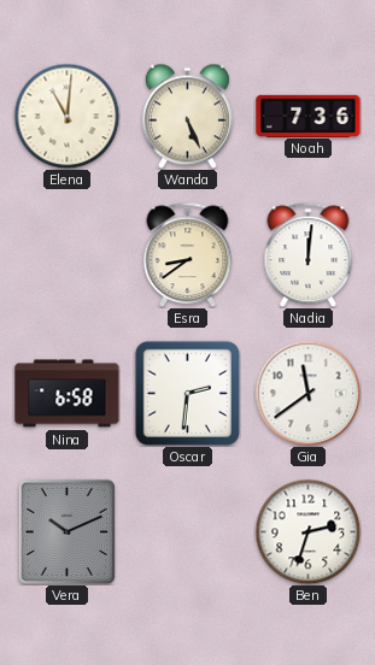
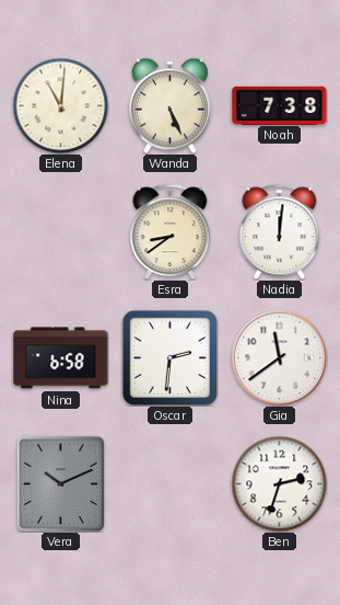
Noah: 7:36 -> 7:38 (280, 105)
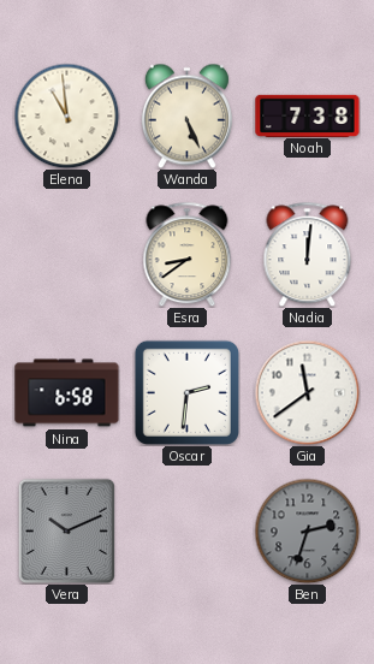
Elena: 11:01 -> 10:59 (66, 115)
Ben dial: white -> grey (307, 530)
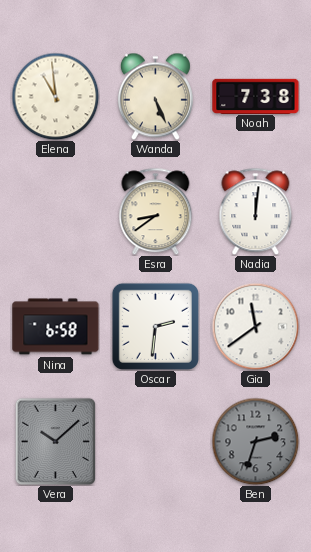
Vera: 10:11 -> 10:08 (55, 441)
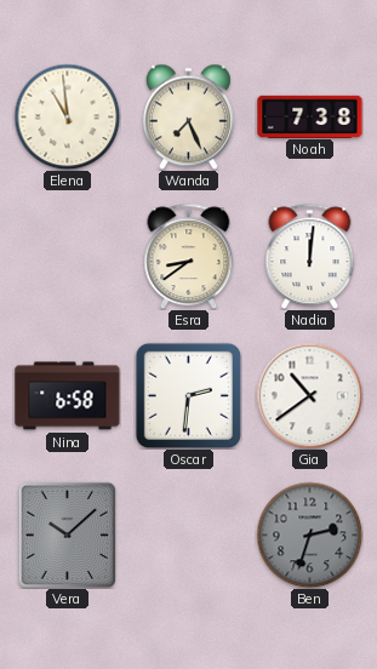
Wanda: 5:26 -> 7:26 (188, 116)
Gia: 11:39 -> 10:39 (309, 395)
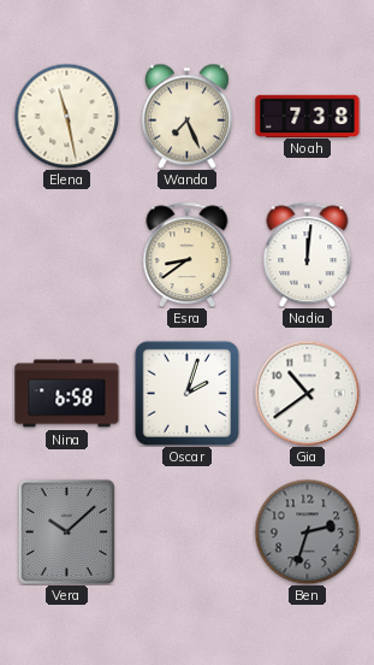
Elena: 10:59 -> 11:28 (66, 116)
Oscar: 2:31 -> 2:03 (186, 393)
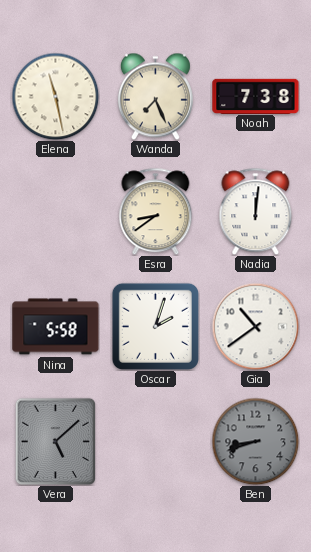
Nina: 6:58 -> 5:58 (56, 327)
Vera: 10:08 -> 5:08 (55, 441)
Ben: 2:33 -> 8:42 (255, 441)
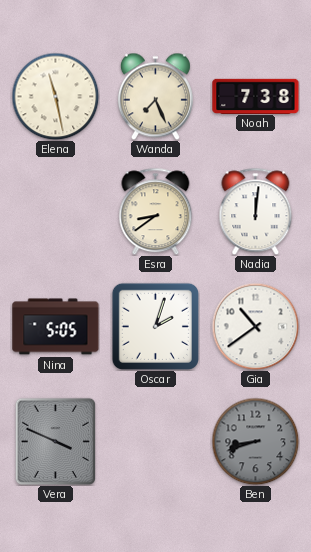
Nina: 5:58 -> 5:05 (56, 327)
Vera: 5:08 -> 3:49 (55, 441)
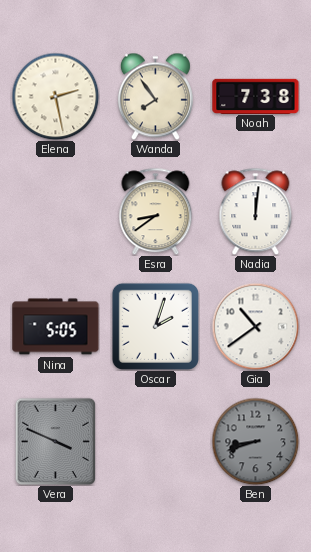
Elena: 11:28 -> 2:28 (55, 96)
Wanda: 7:26 -> 7:54 (155, 96)
